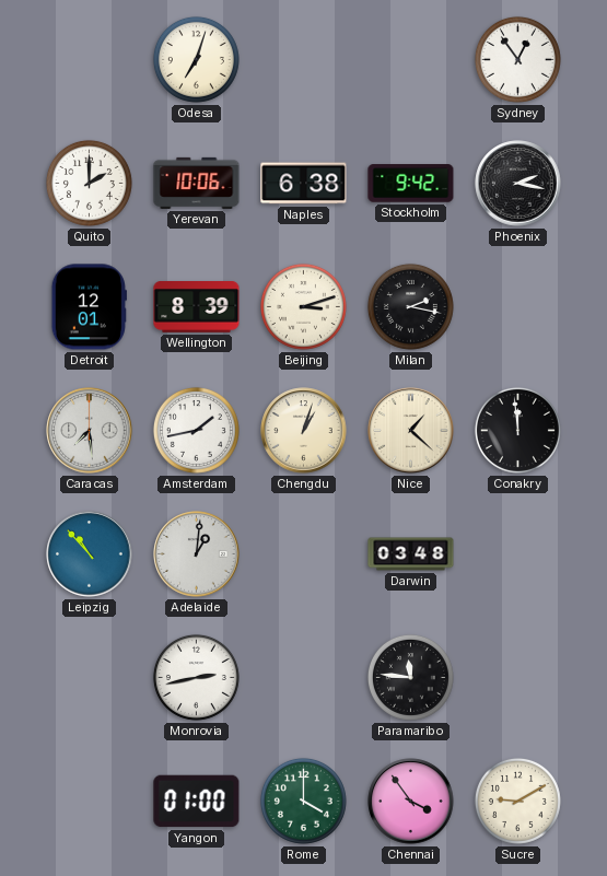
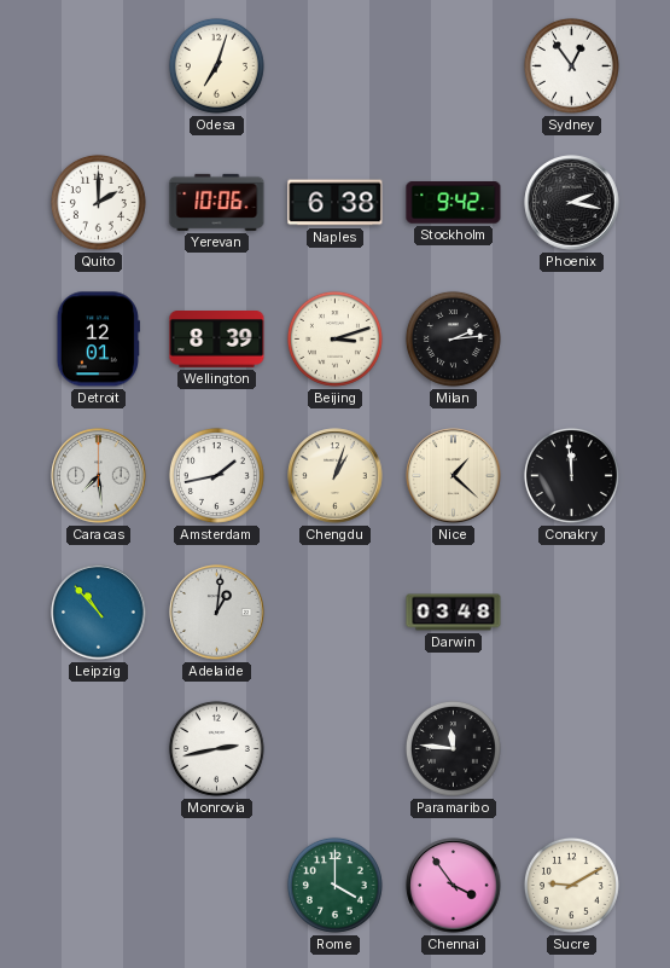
Milan: 2:17 -> 2:14 (453, 338)
Yangon: 01:00 -> none (197, 802)
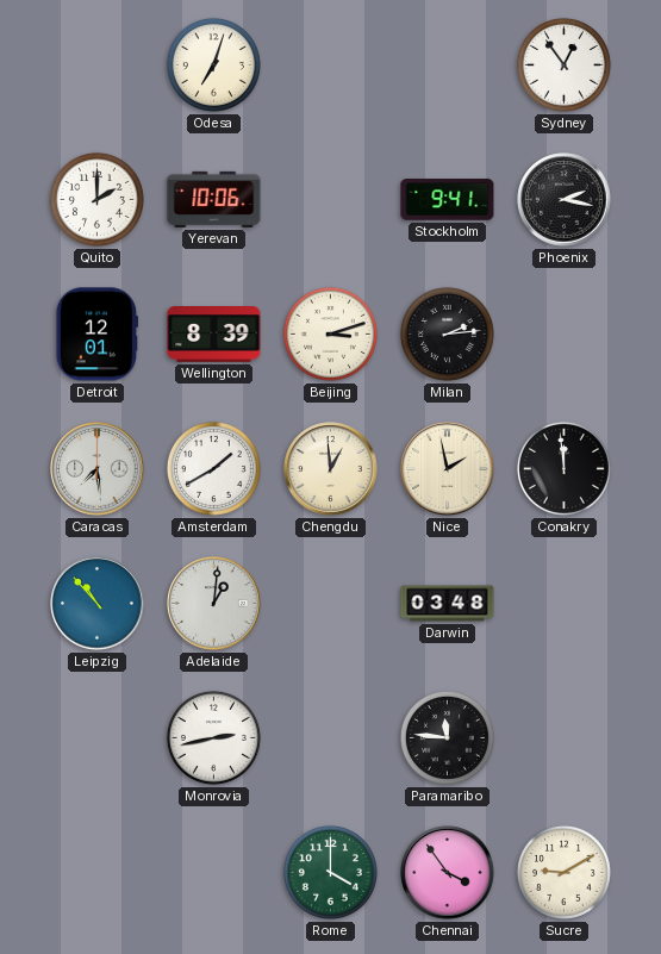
Naples: 6:38 -> none (336, 203)
Stockholm: 9:42 -> 9:41 (448, 200)
Amsterdam: 1:43 -> 1:40 (213, 468)
Chengdu: 1:03 -> 12:59 (331, 469)
Nice: 1:22 -> 1:58 (448, 469)
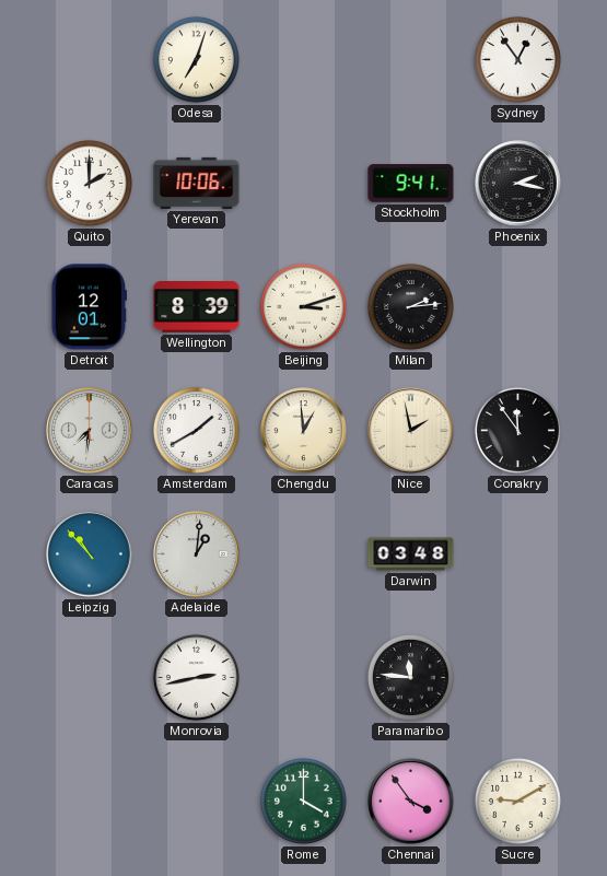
Caracas: 7:29 -> 7:31 (90, 431)
Conakry: 11:59 -> 11:54 (517, 430)
